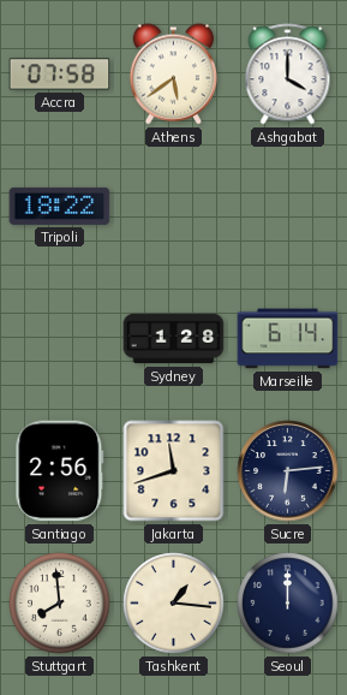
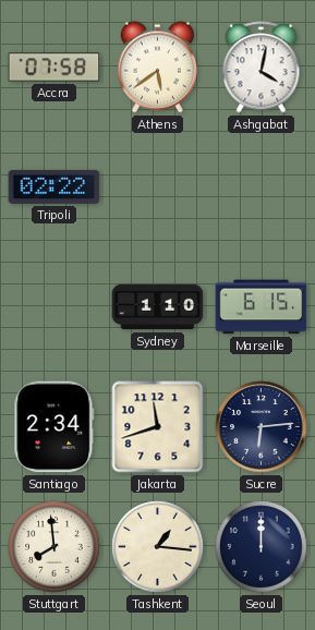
Ashgabat: 4:00 -> 4:02 (262, 68)
Tripoli: 18:22 -> 02:22 (54, 186)
Sydney: 1:28 -> 1:10 (158, 307)
Marseille: 6:14 -> 6:15 (262, 307)
Santiago: 2:56 -> 2:34 (54, 427)
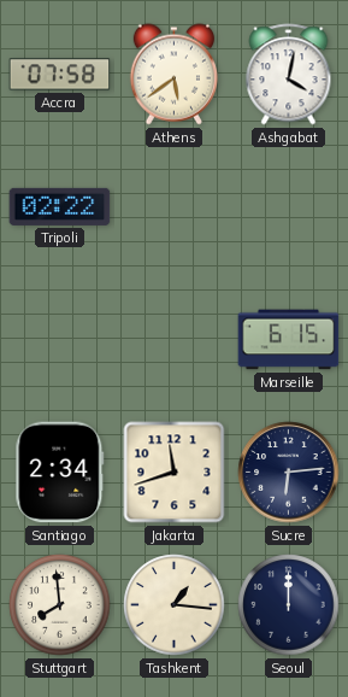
Sydney: 1:10 -> none (158, 307)
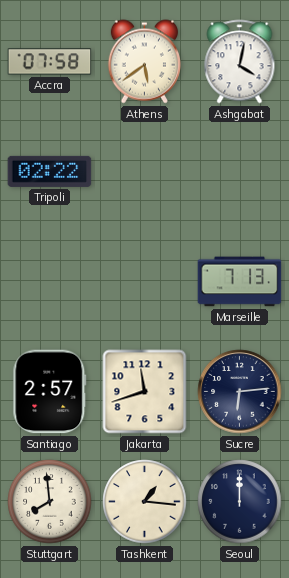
Marseille: 6:15 -> 7:13 (240, 282)
Santiago: 2:34 -> 2:57 (50, 392)
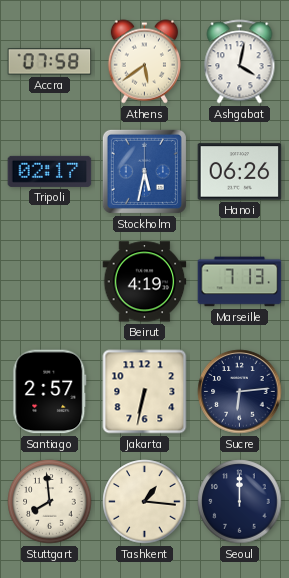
Tripoli: 02:22 -> 02:17 (50, 171)
Stockholm: none -> 5:32 (144, 171)
Hanoi: none -> 06:26 (240, 172)
Beirut: none -> 4:19 (145, 282)
Jakarta: 11:42 -> 6:32 (145, 392)
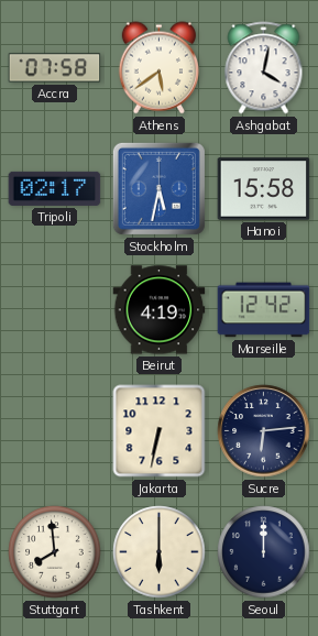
Hanoi: 06:26 -> 15:58 (264, 189)
Marseille: 7:13 -> 12:42 (264, 310)
Santiago: 2:57 -> none (50, 392)
Tashkent: 1:16 -> 6:00 (160, 552)
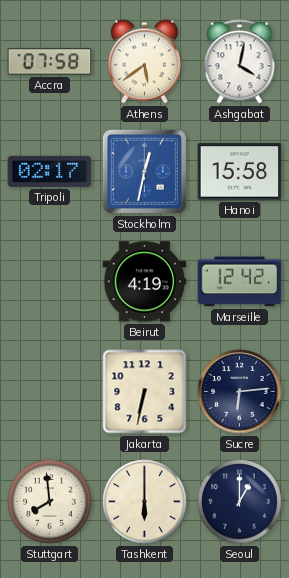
Stockholm: 5:32 -> 12:32 (144, 171)
Seoul: 12:00 -> 1:00 (240, 502)
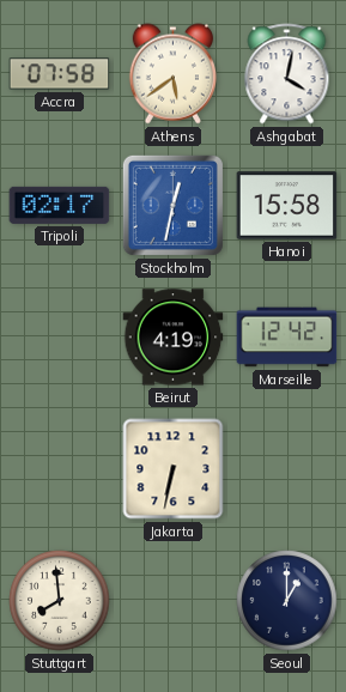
Sucre: 6:14 -> none (240, 392)
Tashkent: 6:00 -> none (145, 502)
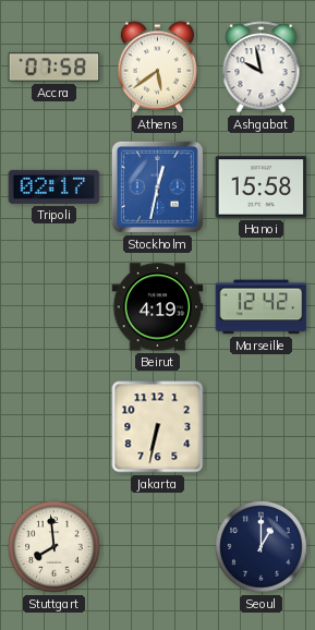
Ashgabat: 4:02 -> 9:58 (262, 68)
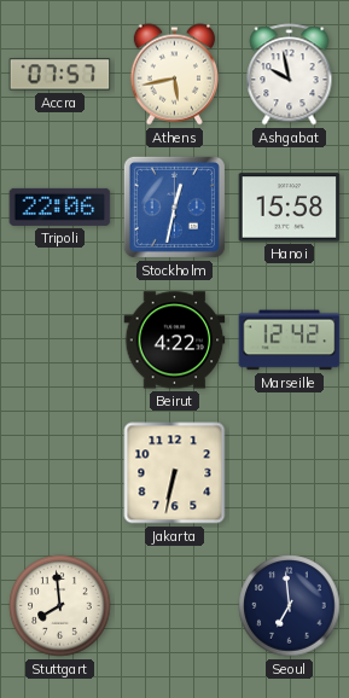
Accra: 07:58 -> 07:57 (60, 75)
Athens: 5:39 -> 5:43 (174, 75)
Tripoli: 02:17 -> 22:06 (60, 207)
Beirut: 4:19 -> 4:22 (175, 341)
Seoul: 1:00 -> 6:59 (290, 606)
